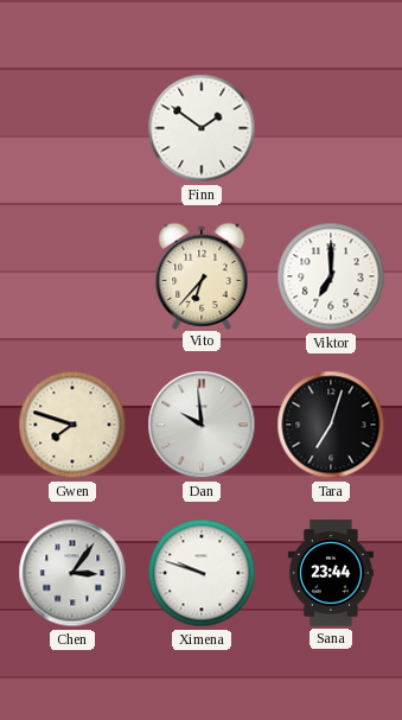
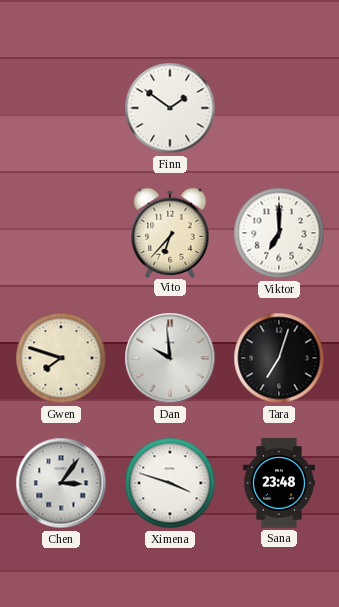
Ximena: 9:48 -> 3:48 (170, 483)
Sana: 23:44 -> 23:48 (279, 483)
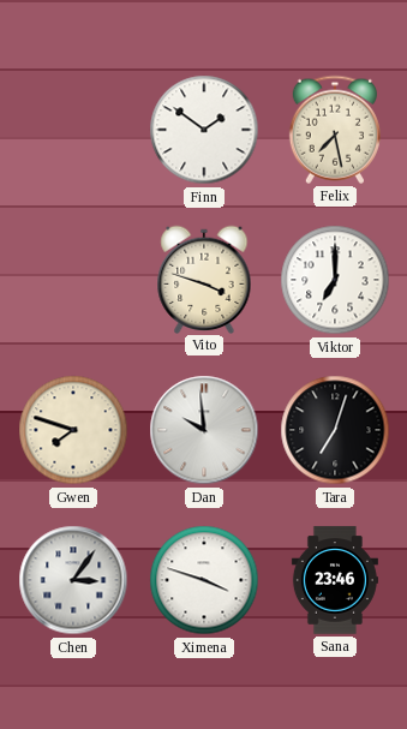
Felix: none -> 7:28 (335, 130)
Vito: 6:37 -> 3:48 (204, 279)
Sana: 23:48 -> 23:46 (335, 580)
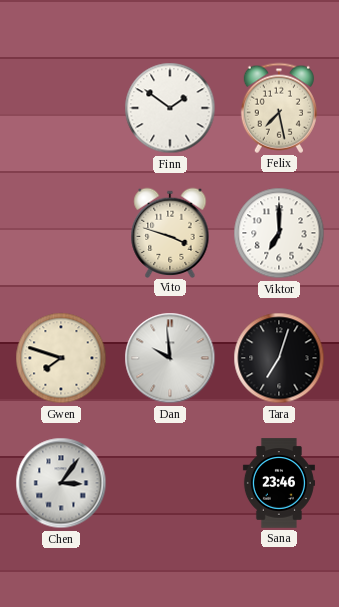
Ximena: 3:48 -> none (204, 580)
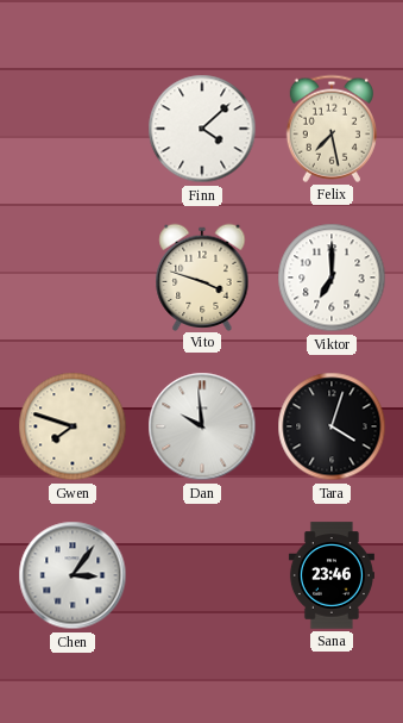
Finn: 1:51 -> 4:08 (202, 129)
Tara: 7:03 -> 4:03 (332, 426)
